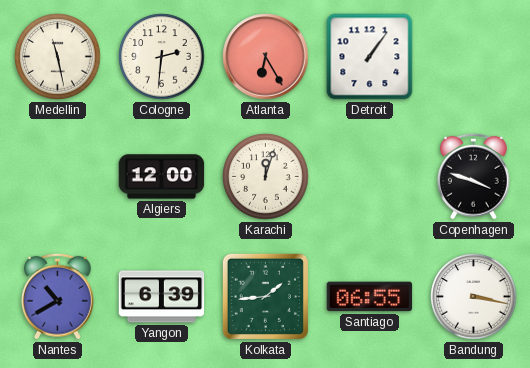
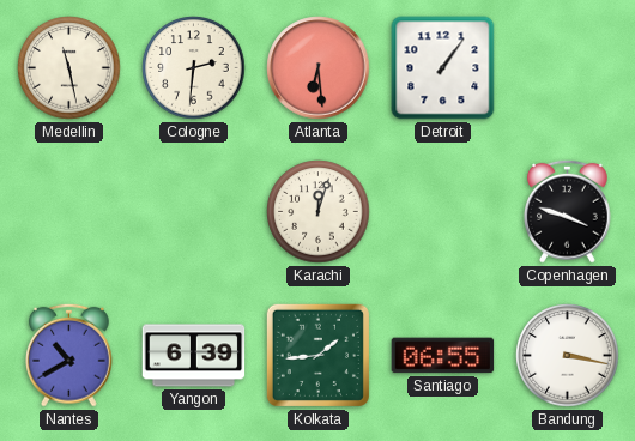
Atlanta: 6:25 -> 6:29 (319, 68)
Algiers: 12:00 -> none (162, 177)
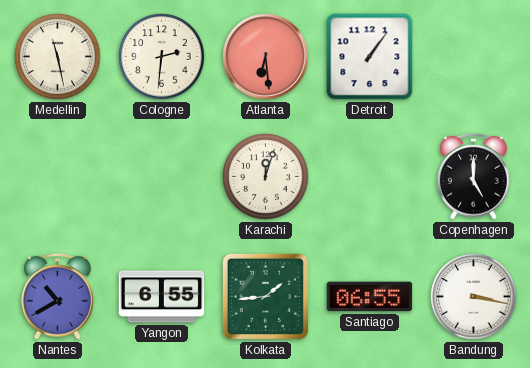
Copenhagen: 3:48 -> 5:00 (474, 176)
Yangon: 6:39 -> 6:55 (162, 297)
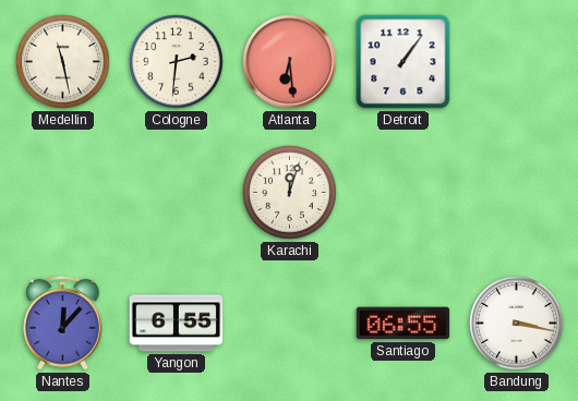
Copenhagen: 5:00 -> none (474, 176)
Nantes: 10:40 -> 12:07 (63, 323)
Kolkata: 1:44 -> none (265, 296)
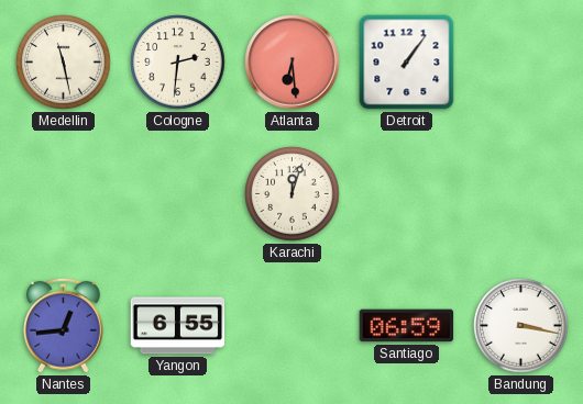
Nantes: 12:07 -> 12:44 (64, 325)
Santiago: 06:55 -> 06:59 (407, 326)
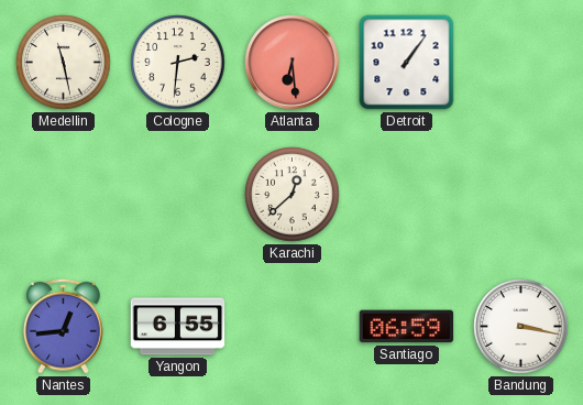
Karachi: 12:03 -> 12:38 (293, 195)
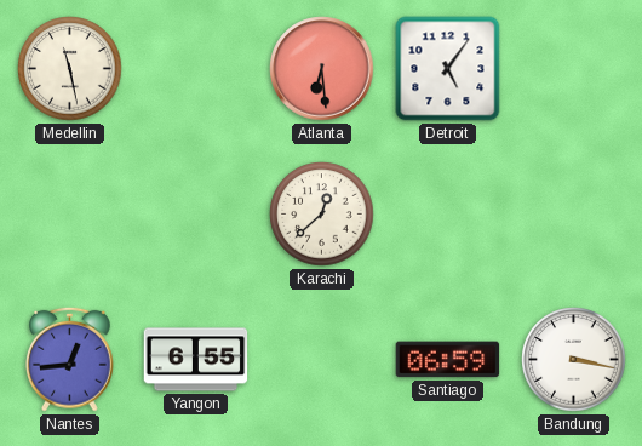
Cologne: 2:31 -> none (178, 63)
Detroit: 1:06 -> 5:06 (448, 69)
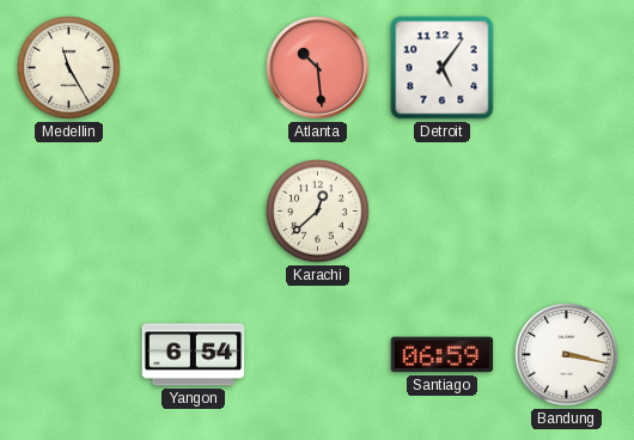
Medellin: 11:28 -> 11:25 (69, 68)
Atlanta: 6:29 -> 10:29 (318, 68)
Nantes: 12:44 -> none (70, 359)
Yangon: 6:55 -> 6:54 (194, 355)
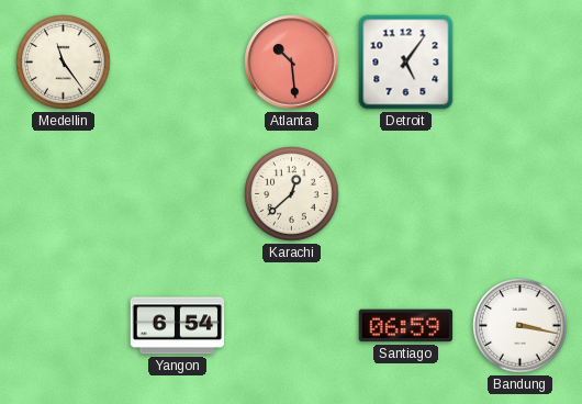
Medellin: 11:25 -> 11:24 (64, 63)
